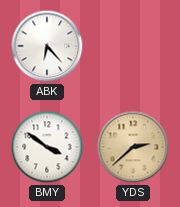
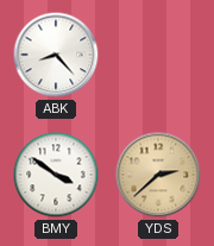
ABK: 6:23 -> 8:23 (56, 55)
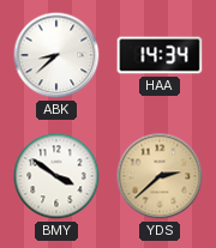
ABK: 8:23 -> 8:38 (56, 55)
HAA: none -> 14:34 (160, 55)
